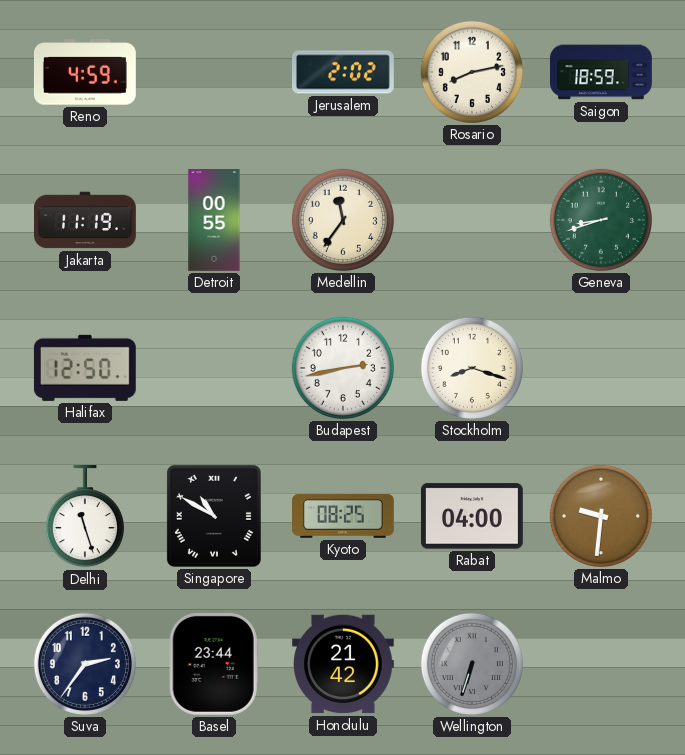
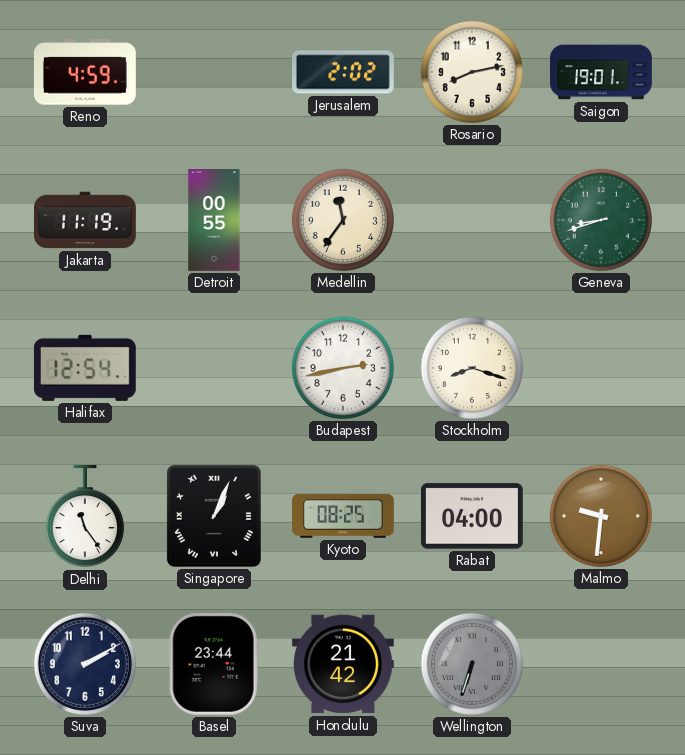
Saigon: 18:59 -> 19:01 (602, 72)
Halifax: 12:50 -> 12:54 (85, 368)
Delhi: 11:27 -> 11:24 (85, 517)
Singapore: 10:50 -> 1:04 (214, 516)
Suva: 2:36 -> 2:10 (85, 664)
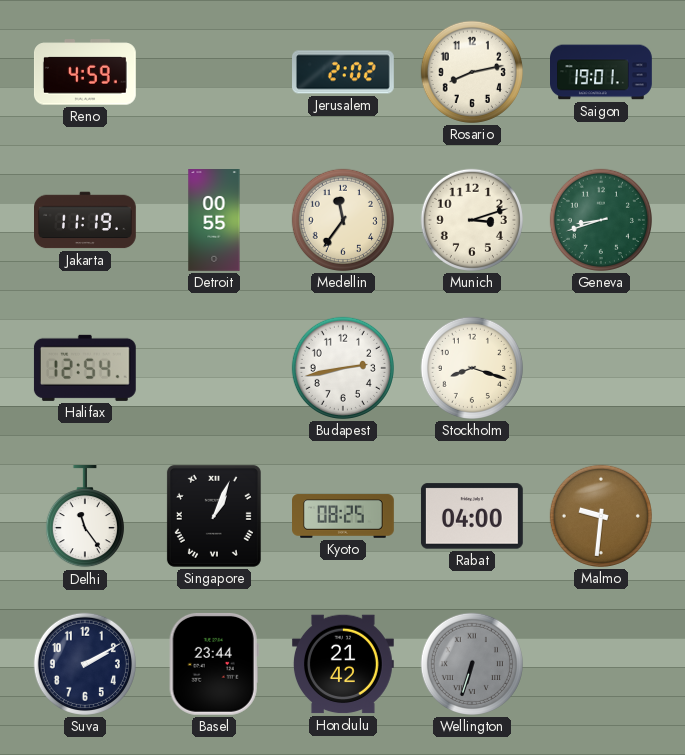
Munich: none -> 3:12 (472, 220)
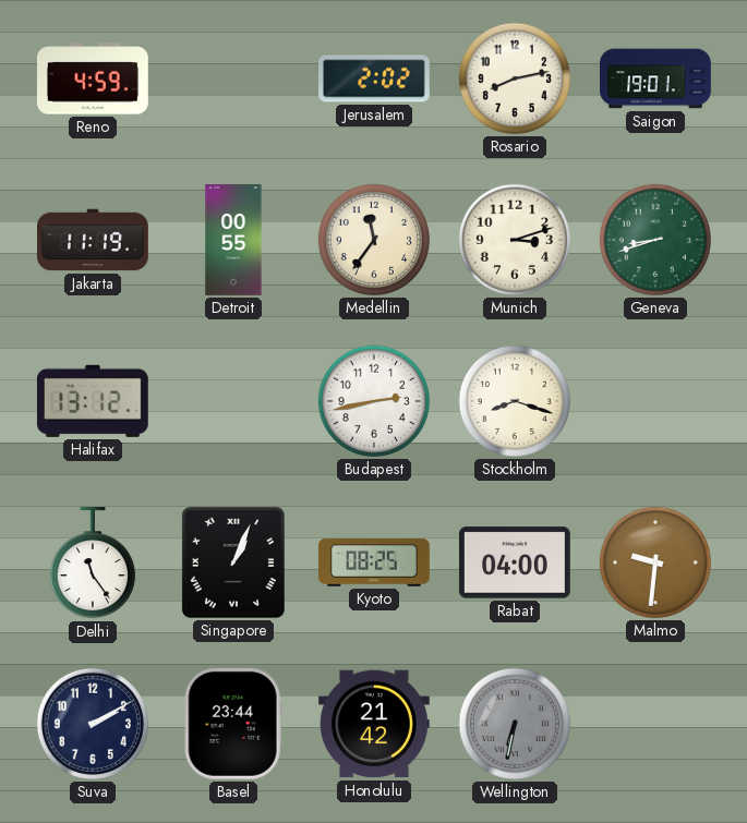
Halifax: 12:54 -> 13:12 (93, 401)
Wellington: 6:33 -> 6:32 (515, 724)
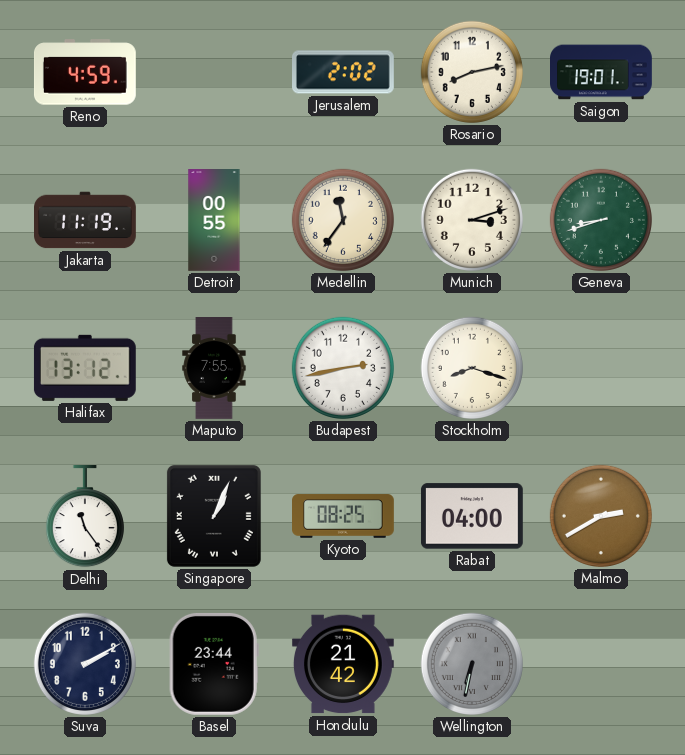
Maputo: none -> 7:55 (214, 369)
Malmo: 9:31 -> 2:40 (601, 516)
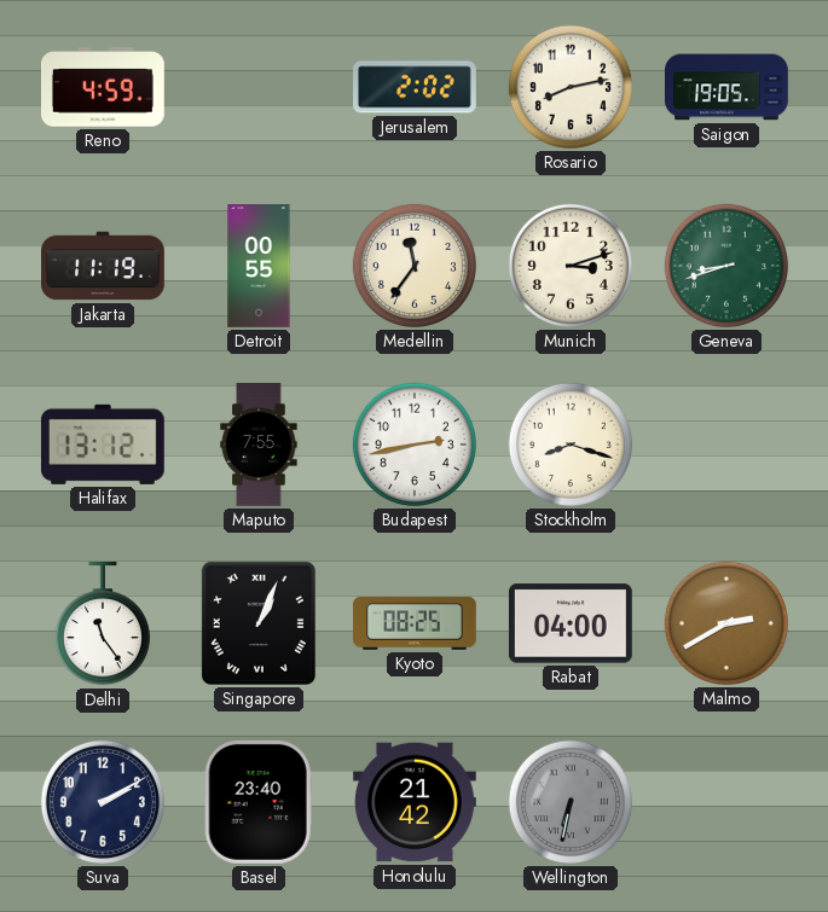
Saigon: 19:01 -> 19:05 (728, 87)
Basel: 23:44 -> 23:40 (259, 802)
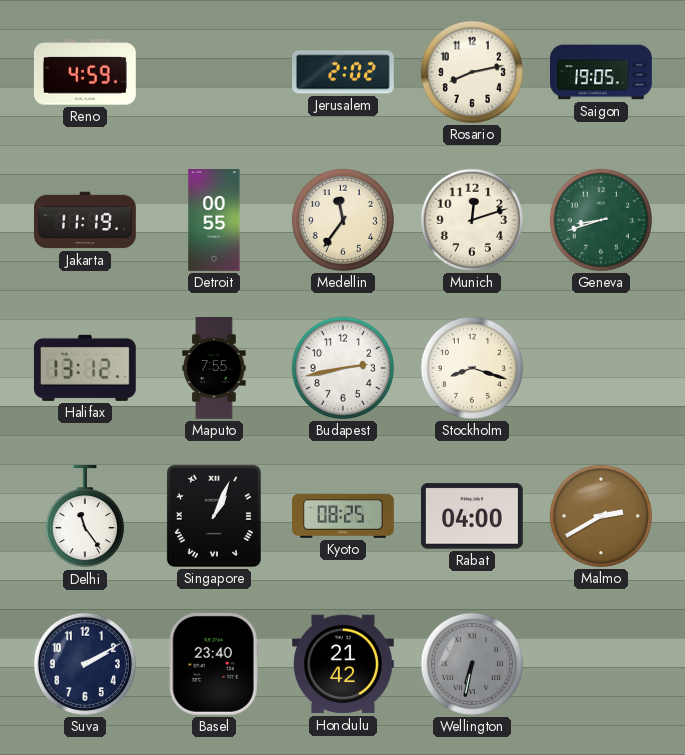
Munich: 3:12 -> 12:12 (472, 220)
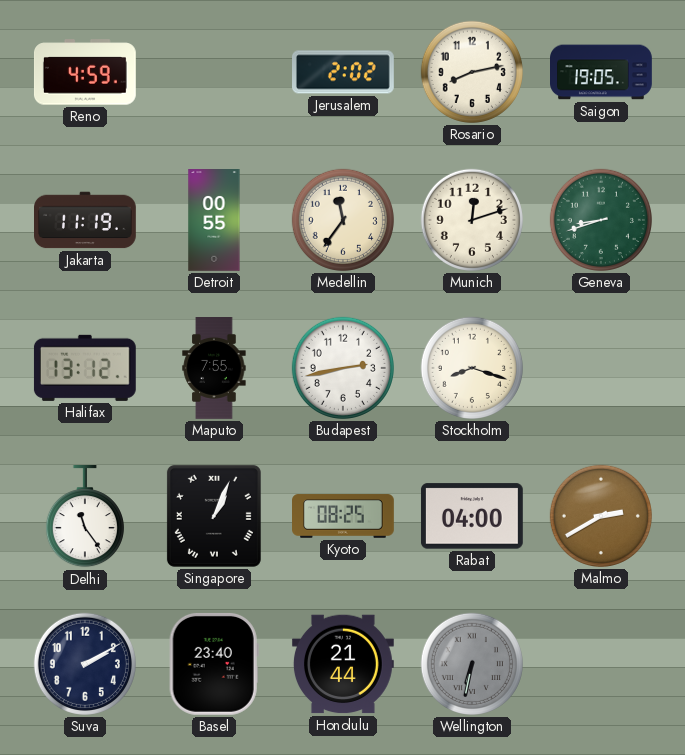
Honolulu: 21:42 -> 21:44 (343, 664)
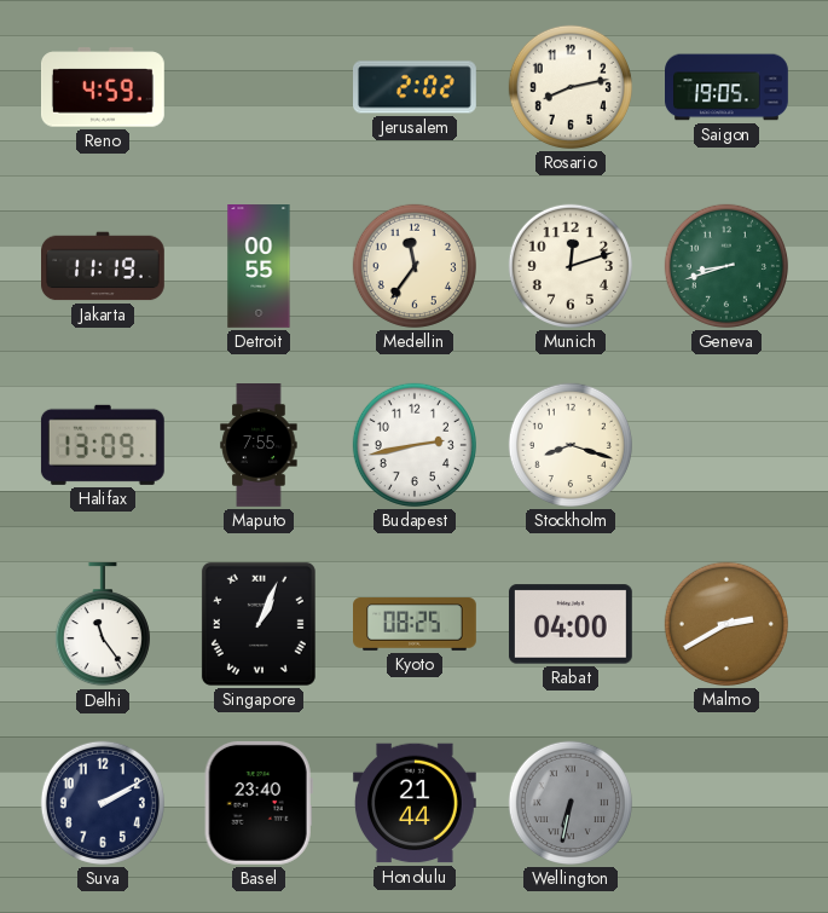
Halifax: 13:12 -> 13:09 (103, 445)
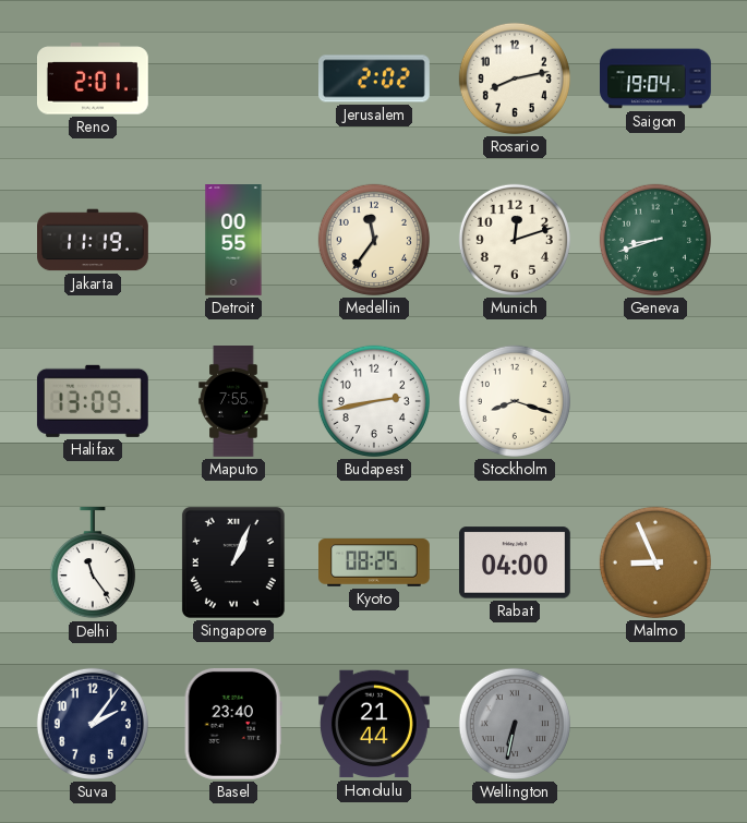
Reno: 4:59 -> 2:01 (93, 78)
Saigon: 19:05 -> 19:04 (656, 78)
Malmo: 2:40 -> 8:56 (655, 562)
Suva: 2:10 -> 2:06 (93, 724)
